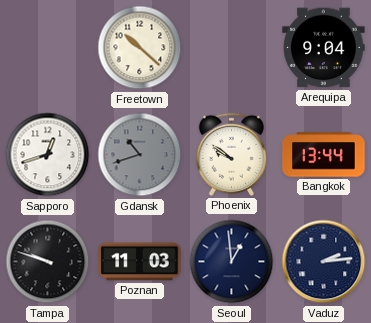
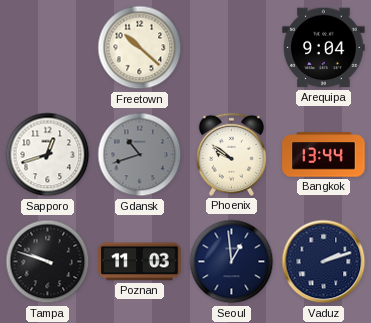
Vaduz: 2:14 -> 2:12 (324, 262)
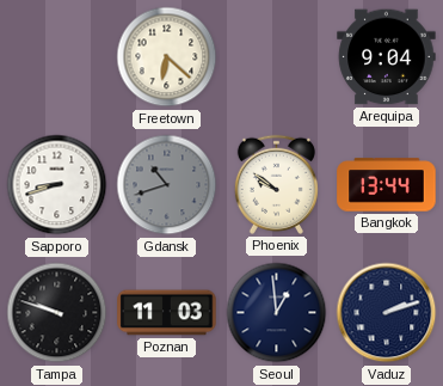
Freetown: 10:22 -> 6:22 (167, 57)
Sapporo: 12:42 -> 8:42 (57, 185)
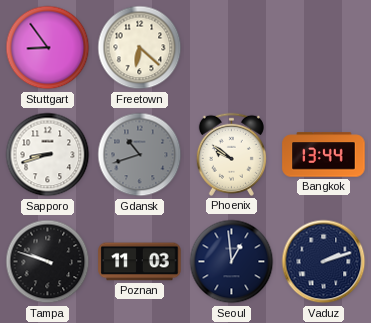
Stuttgart: none -> 8:54 (48, 48)
Arequipa: 9:04 -> none (387, 57)
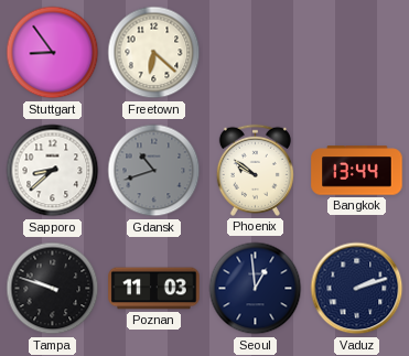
Sapporo: 8:42 -> 8:38 (53, 171)
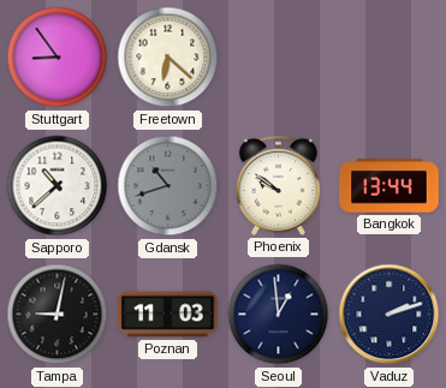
Sapporo: 8:38 -> 10:38 (58, 186)
Tampa: 9:48 -> 9:02 (58, 315)
